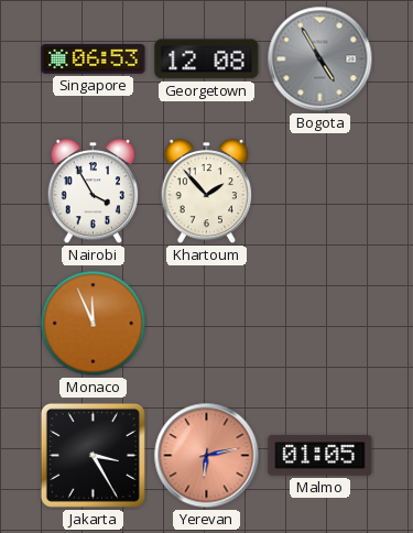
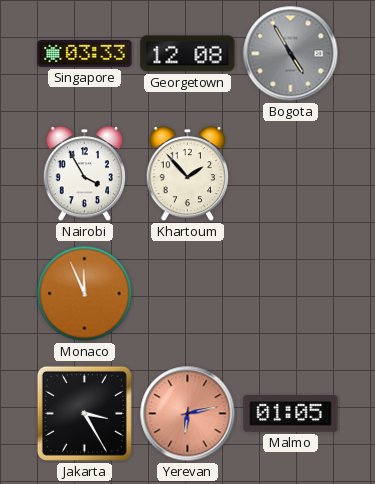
Singapore: 06:53 -> 03:33 (85, 54)
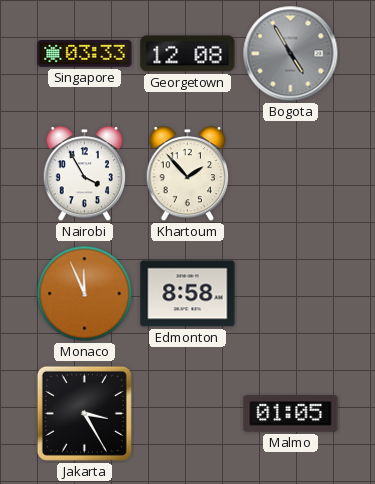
Edmonton: none -> 8:58 (188, 294)
Yerevan: 6:13 -> none (188, 414)
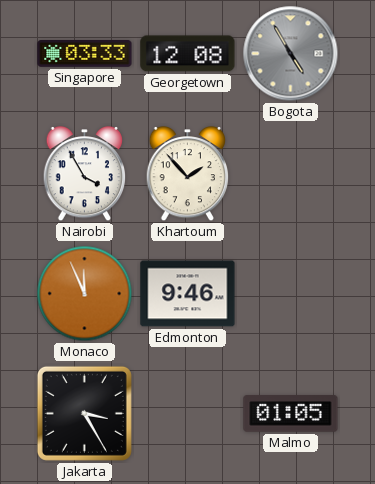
Edmonton: 8:58 -> 9:46 (188, 294)
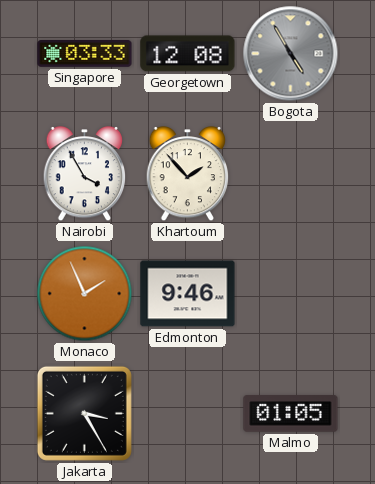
Monaco: 11:56 -> 1:56 (85, 294)
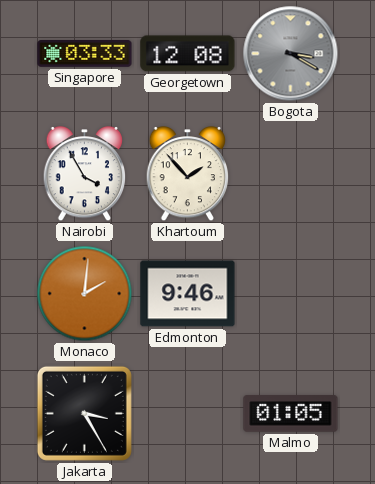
Bogota: 4:55 -> 3:20 (291, 54)
Monaco: 1:56 -> 2:01 (85, 294)
